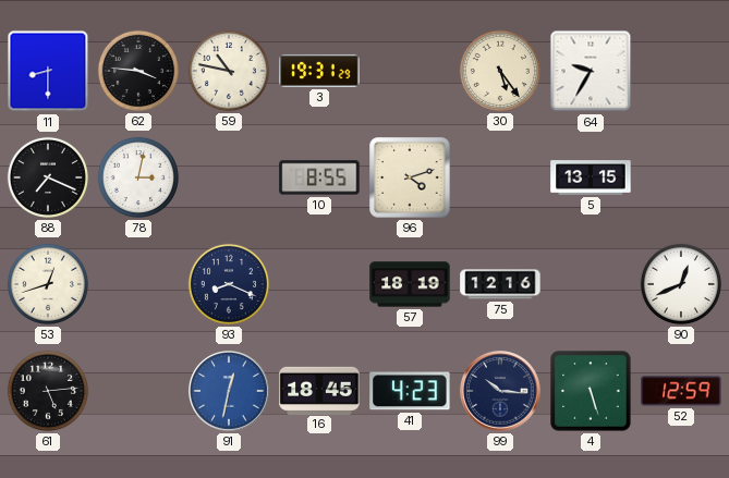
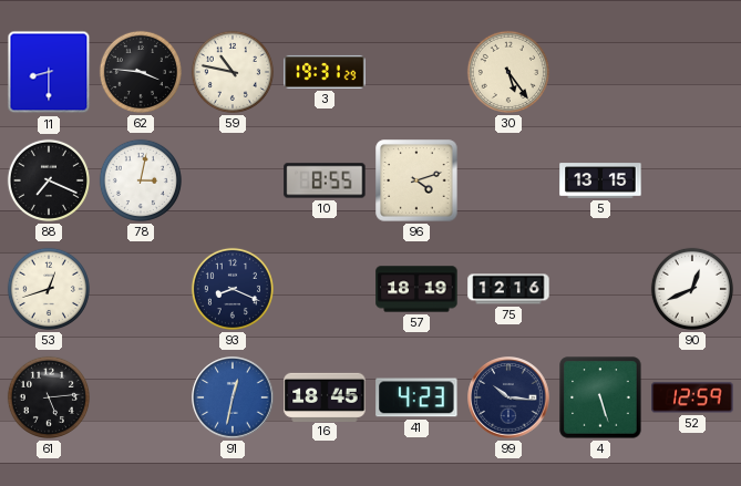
64: 9:35 -> none (591, 71)
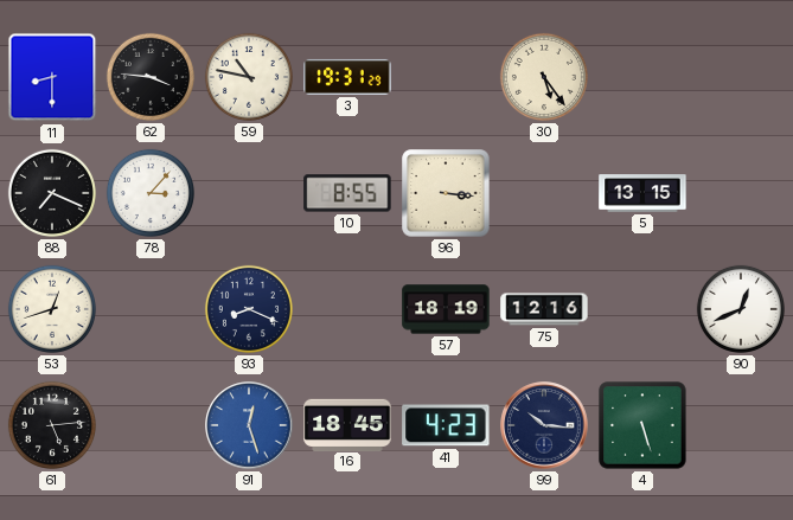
78: 3:02 -> 3:07 (151, 193)
96: 4:12 -> 3:16 (446, 193)
91: 12:32 -> 12:27 (249, 425)
52: 12:59 -> none (692, 397)
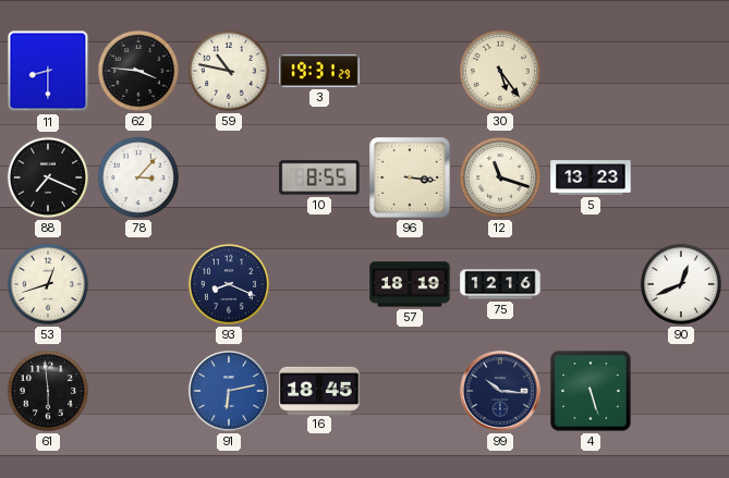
12: none -> 11:18 (500, 177)
5: 13:15 -> 13:23 (591, 177)
61: 5:14 -> 5:59 (48, 391)
91: 12:27 -> 6:13 (229, 391)
41: 4:23 -> none (446, 425)
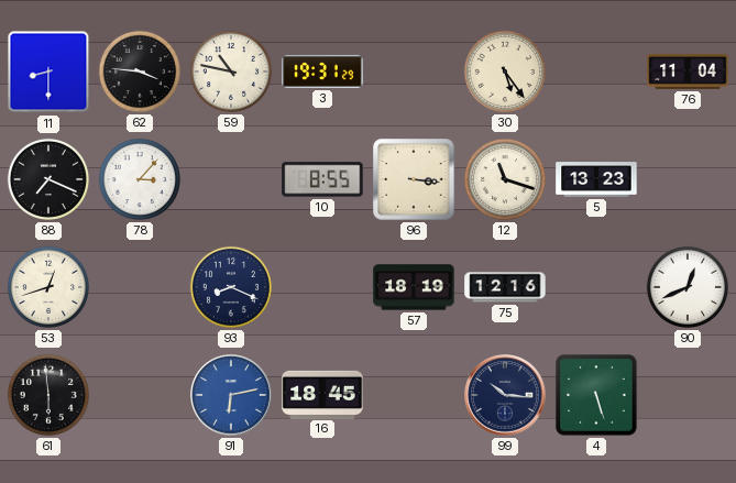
76: none -> 11:04 (688, 72)
